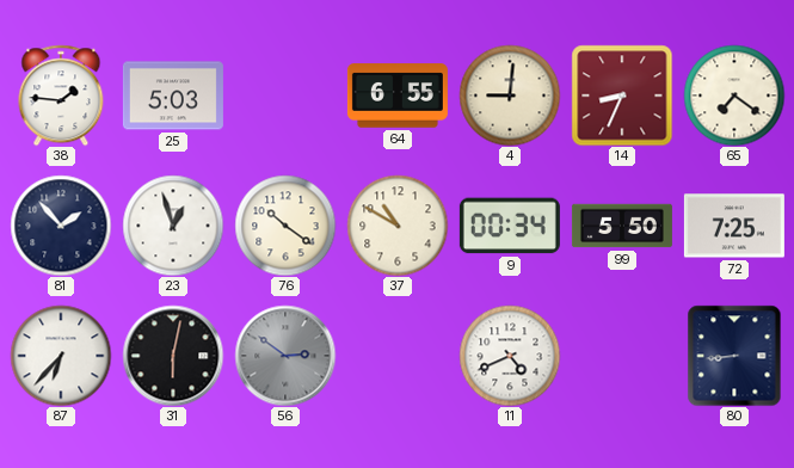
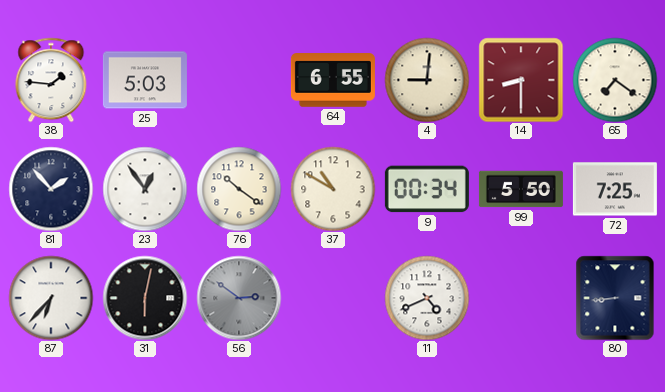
14: 8:34 -> 8:30 (521, 80)
23: 12:57 -> 12:54 (145, 189)
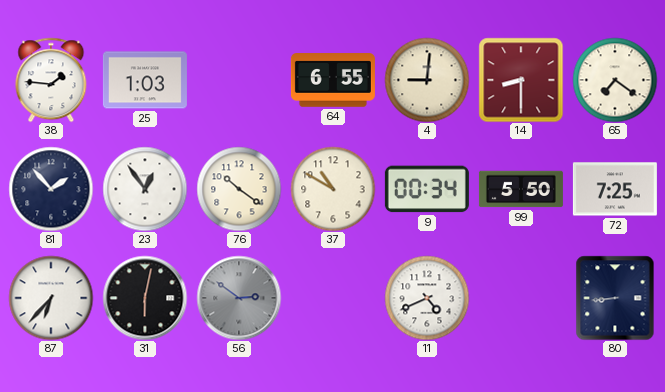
25: 5:03 -> 1:03 (145, 80)
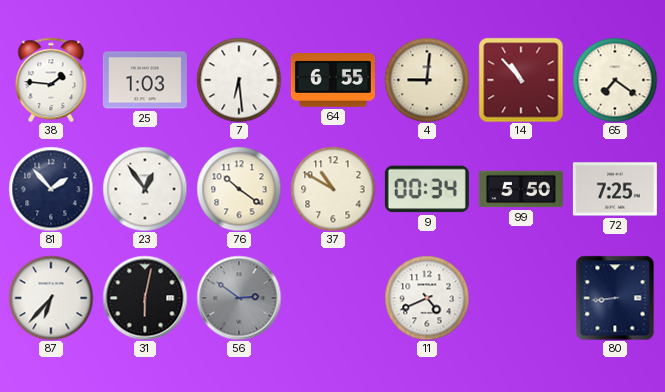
7: none -> 6:29 (239, 80)
14: 8:30 -> 10:53 (521, 80)
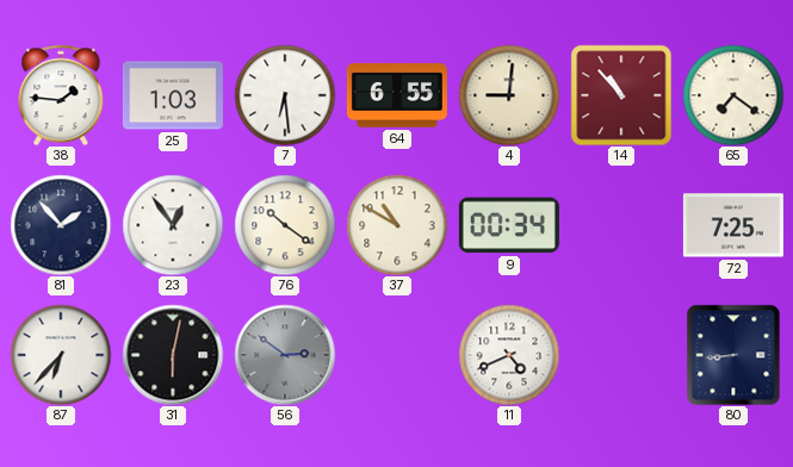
99: 5:50 -> none (521, 189)
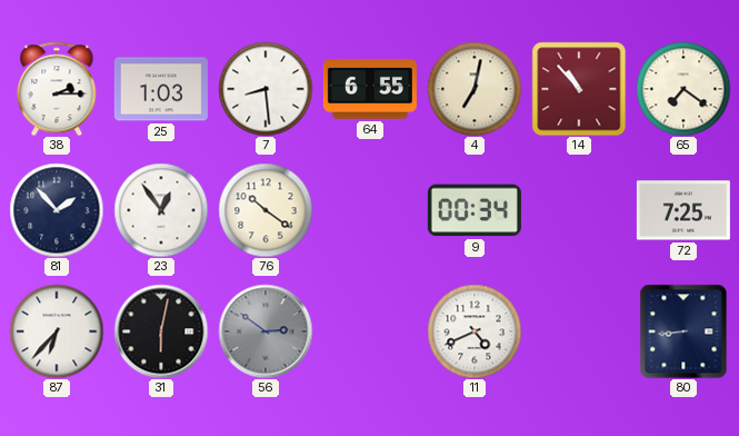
38: 1:46 -> 2:15 (57, 89)
7: 6:29 -> 8:29 (266, 89)
4: 9:01 -> 7:02 (475, 89)
37: 10:50 -> none (397, 225)
